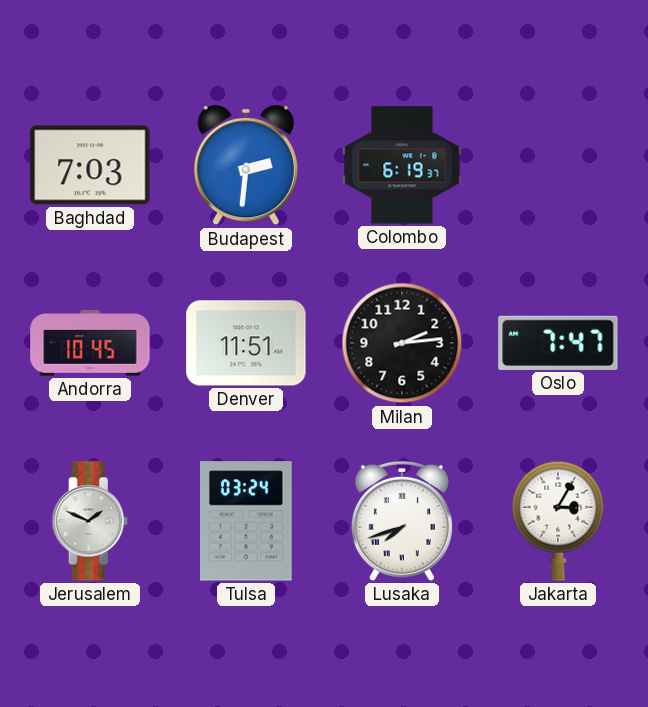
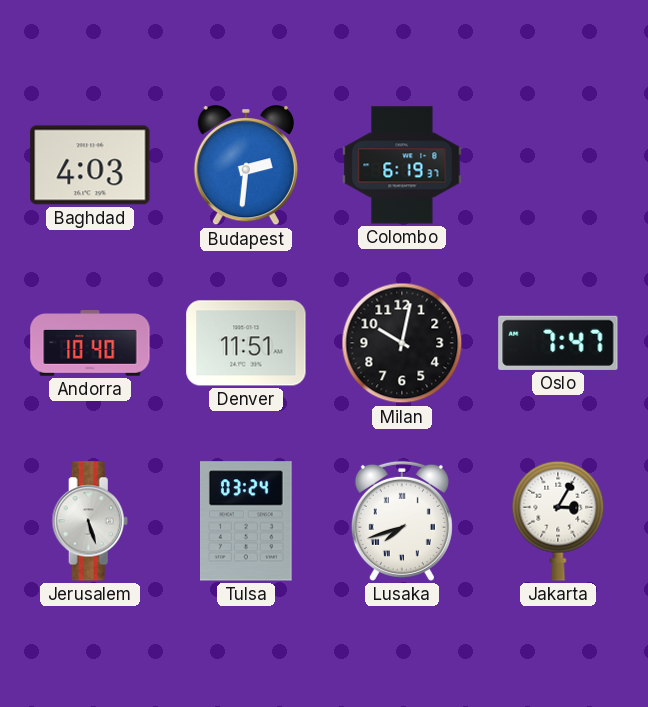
Baghdad: 7:03 -> 4:03 (90, 165)
Andorra: 10:45 -> 10:40 (90, 344)
Milan: 2:14 -> 10:02 (402, 343)
Jerusalem: 1:49 -> 5:27 (90, 521)
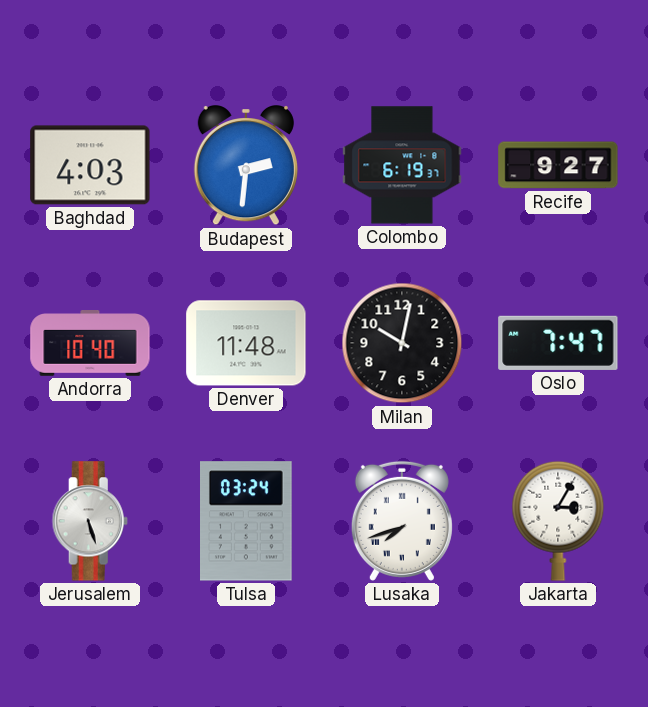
Recife: none -> 9:27 (558, 165)
Denver: 11:51 -> 11:48 (246, 343)
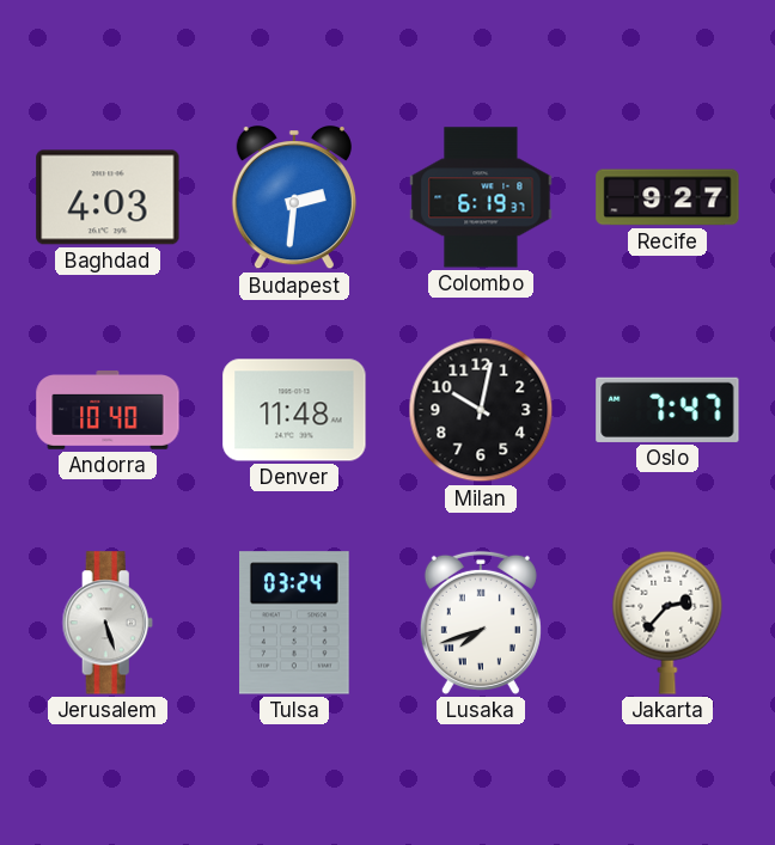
Jakarta: 3:05 -> 2:37 (667, 623)
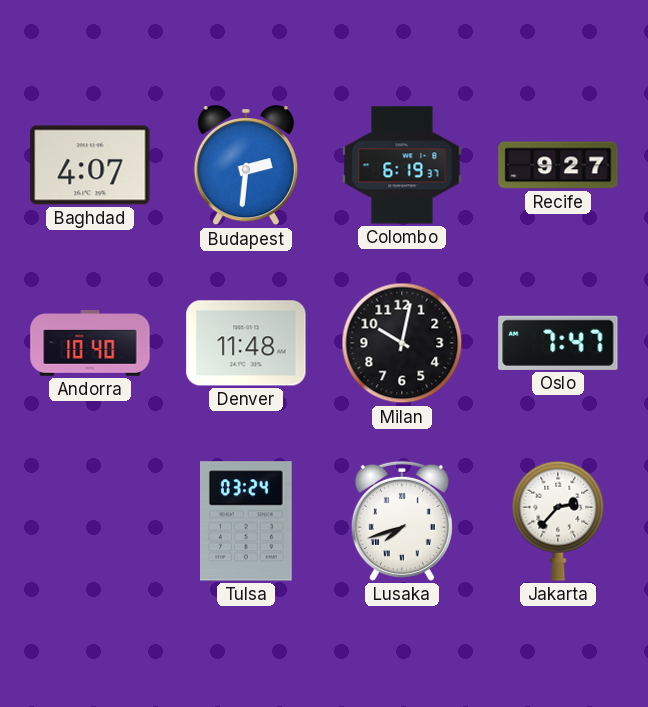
Baghdad: 4:03 -> 4:07 (90, 165)
Jerusalem: 5:27 -> none (108, 623)
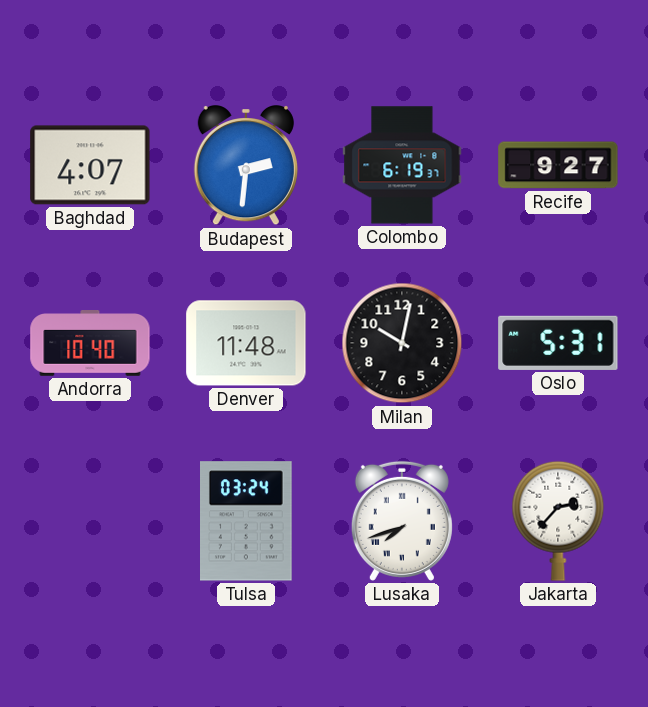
Oslo: 7:47 -> 5:31 (558, 343)
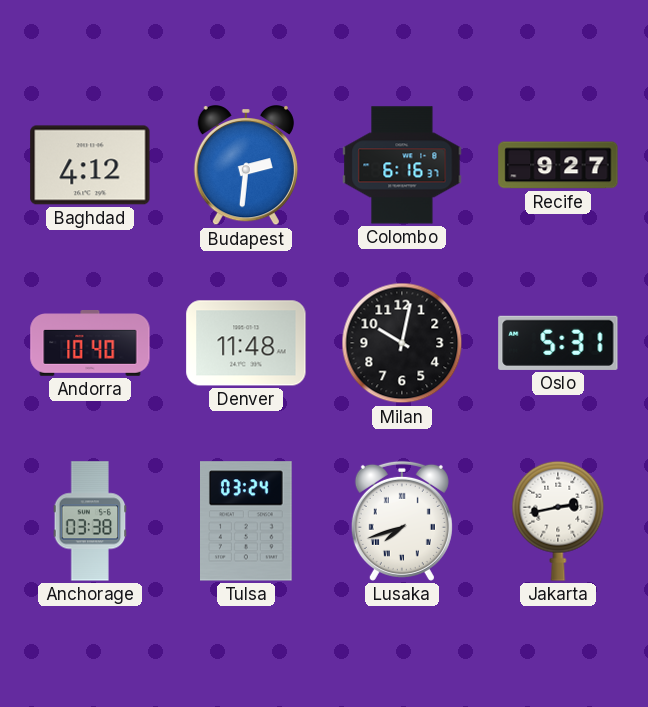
Baghdad: 4:07 -> 4:12 (90, 165)
Colombo: 6:19 -> 6:16 (402, 165)
Anchorage: none -> 03:38 (90, 521)
Jakarta: 2:37 -> 2:43 (558, 521)
